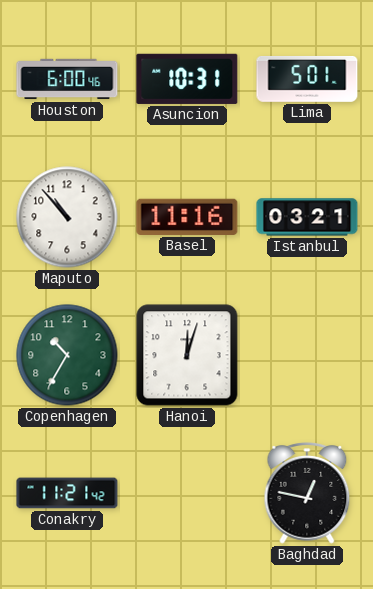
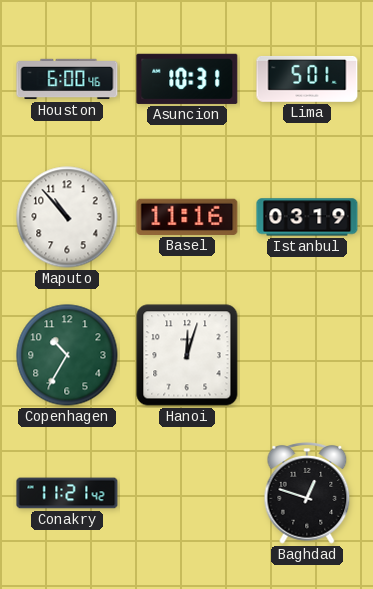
Istanbul: 03:21 -> 03:19 (307, 217)
Baghdad: 12:47 -> 12:48 (307, 493)
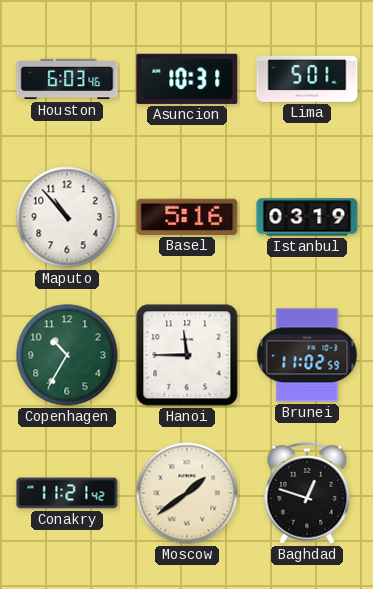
Houston: 6:00 -> 6:03 (67, 79)
Basel: 11:16 -> 5:16 (187, 217)
Hanoi: 12:03 -> 11:45 (187, 355)
Brunei: none -> 11:02 (307, 355)
Moscow: none -> 1:39 (187, 493)
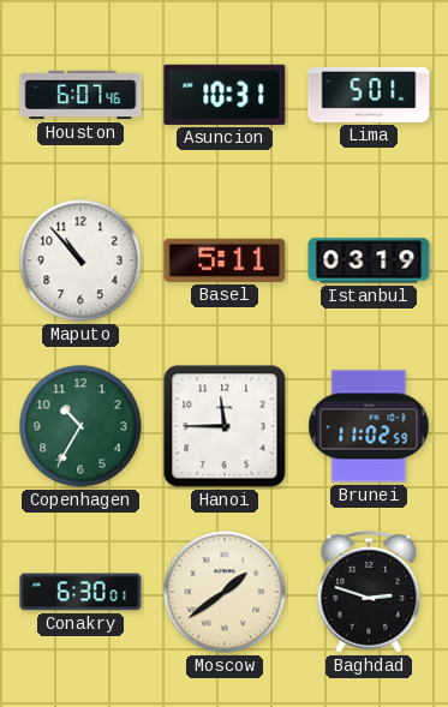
Houston: 6:03 -> 6:07 (80, 95)
Basel: 5:16 -> 5:11 (225, 260)
Conakry: 11:21 -> 6:30 (80, 592)
Baghdad: 12:48 -> 2:48 (369, 592)
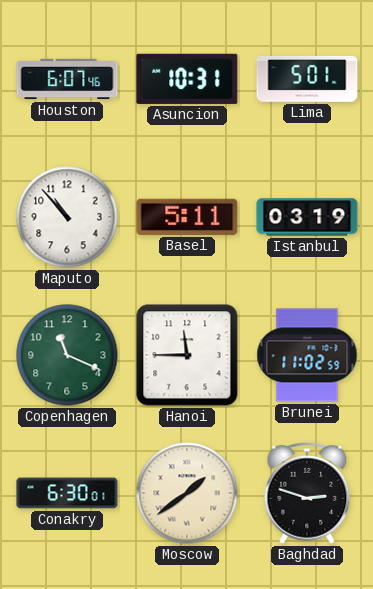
Copenhagen: 10:35 -> 11:19 (67, 355)
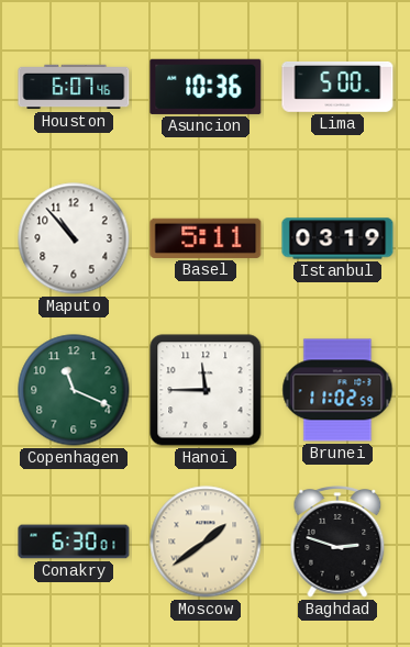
Asuncion: 10:31 -> 10:36 (206, 87)
Lima: 5:01 -> 5:00 (337, 87)
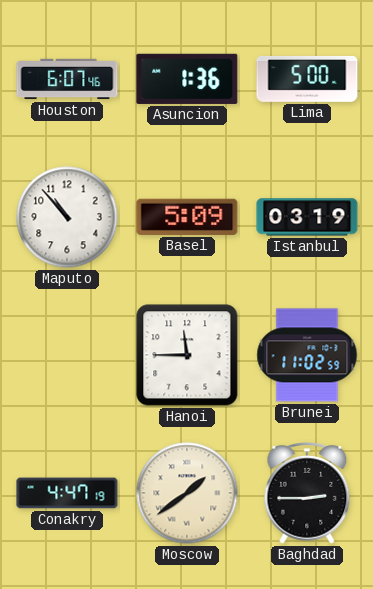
Asuncion: 10:36 -> 1:36 (187, 79)
Basel: 5:11 -> 5:09 (187, 217)
Copenhagen: 11:19 -> none (74, 390)
Conakry: 6:30 -> 4:47 (67, 493)
Baghdad: 2:48 -> 2:45 (307, 493)
